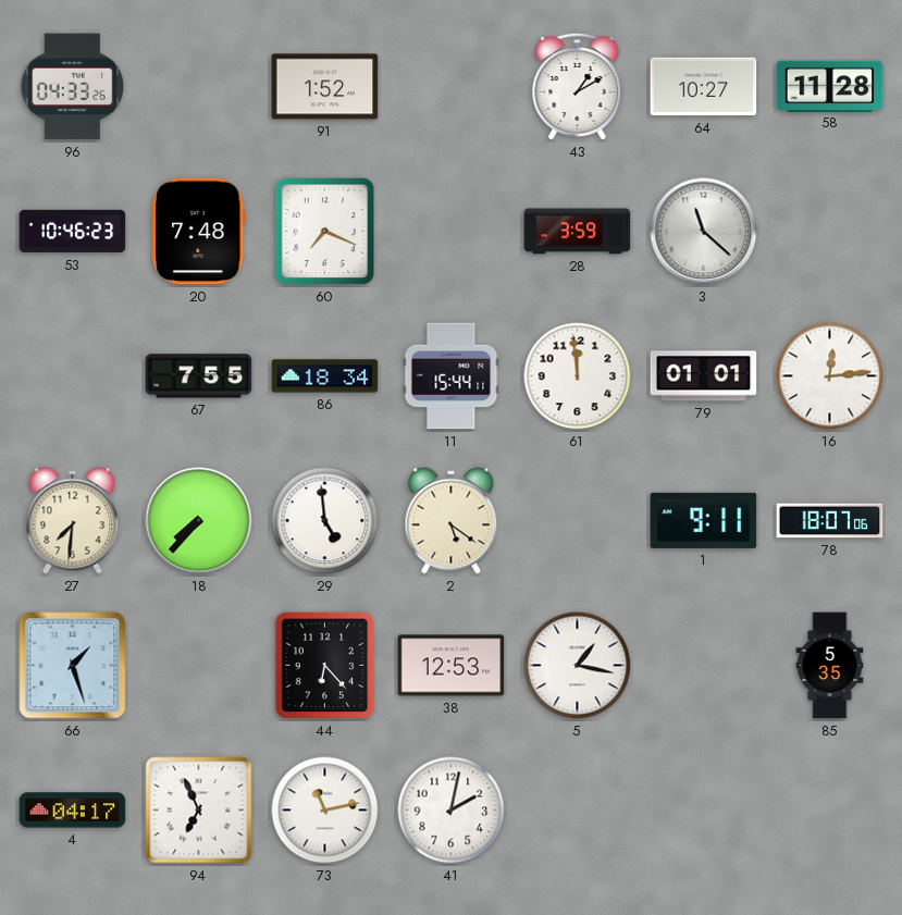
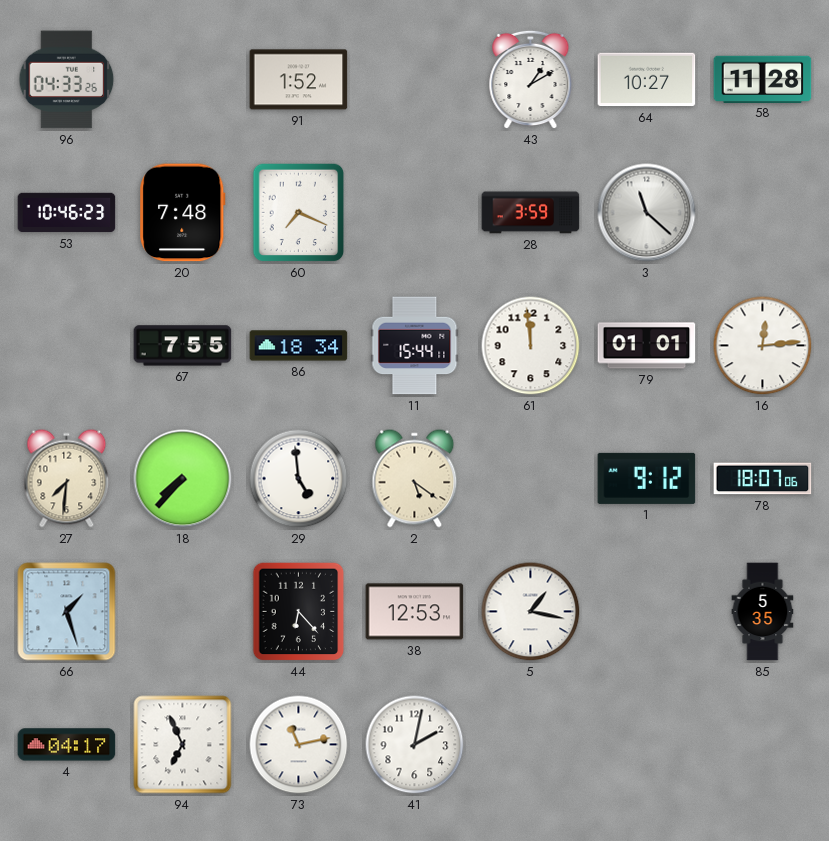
1: 9:11 -> 9:12 (647, 478)
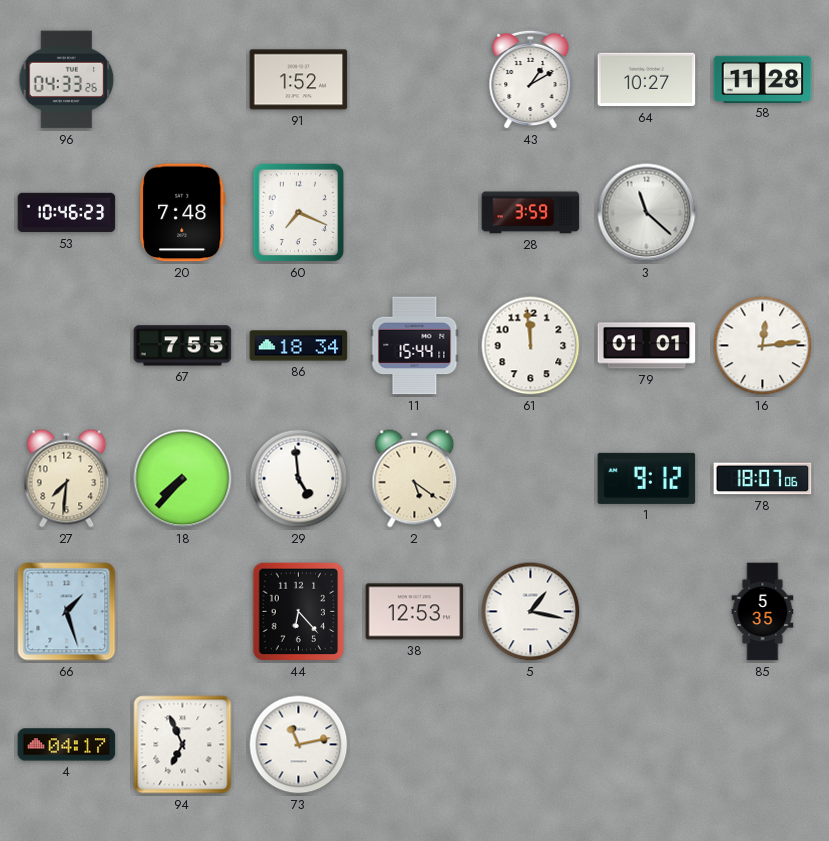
41: 2:02 -> none (415, 745)
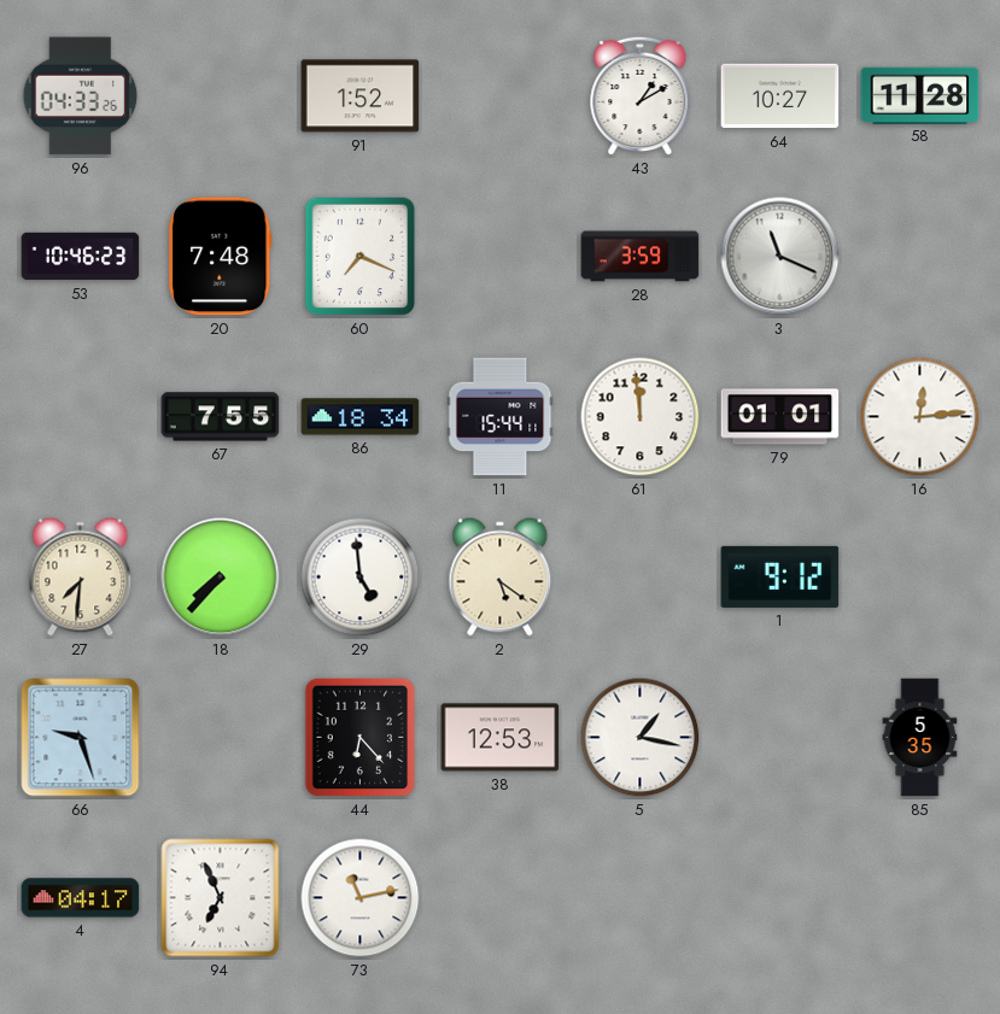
3: 11:22 -> 11:19 (780, 257)
78: 18:07 -> none (763, 479)
66: 1:27 -> 9:27 (81, 738)
